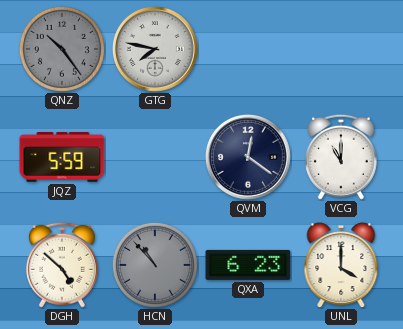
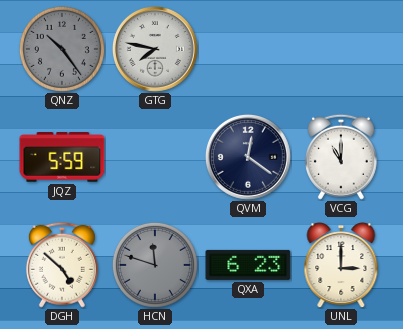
HCN: 10:53 -> 11:48 (155, 265)
UNL: 4:00 -> 3:00 (341, 265)
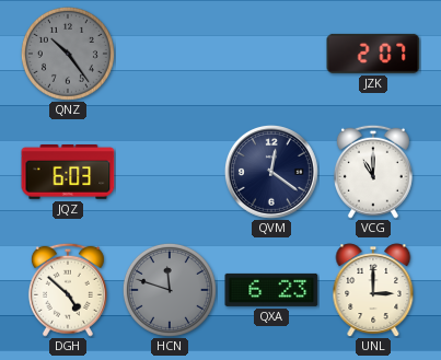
GTG: 7:47 -> none (155, 49)
JZK: none -> 2:07 (373, 54)
JQZ: 5:59 -> 6:03 (68, 172)
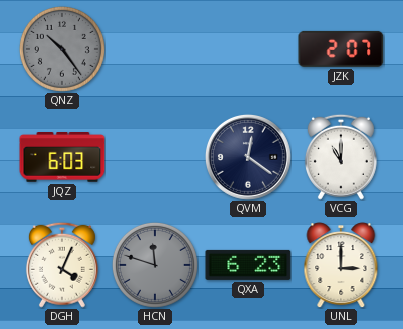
DGH: 4:52 -> 4:04 (62, 265)
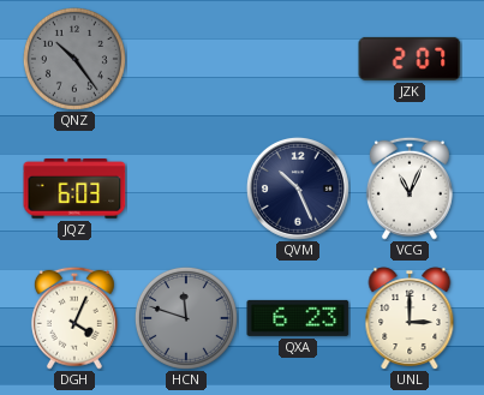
QVM: 12:21 -> 10:26 (298, 188)
VCG: 11:00 -> 11:04 (410, 188)
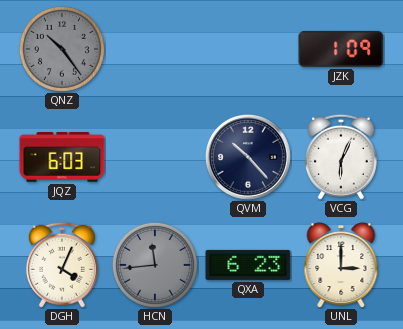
JZK: 2:07 -> 1:09 (341, 49)
QVM: 10:26 -> 10:23 (248, 157)
VCG: 11:04 -> 6:04 (341, 157)
HCN: 11:48 -> 11:44 (155, 265)
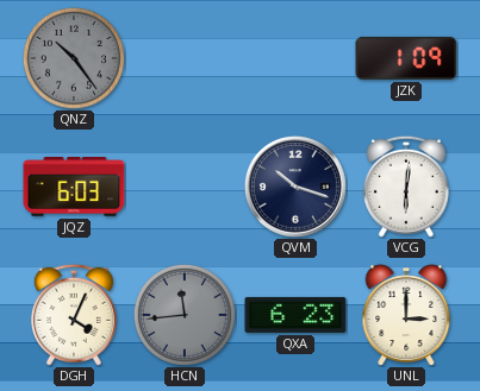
QVM: 10:23 -> 10:18 (295, 187)
VCG: 6:04 -> 6:01 (406, 187)
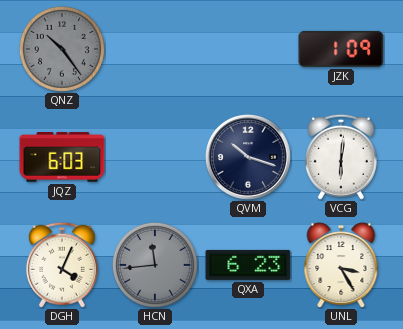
UNL: 3:00 -> 3:25 (341, 265)
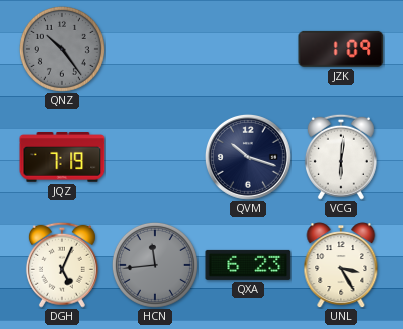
JQZ: 6:03 -> 7:19 (62, 157)
DGH: 4:04 -> 5:04 (62, 265)
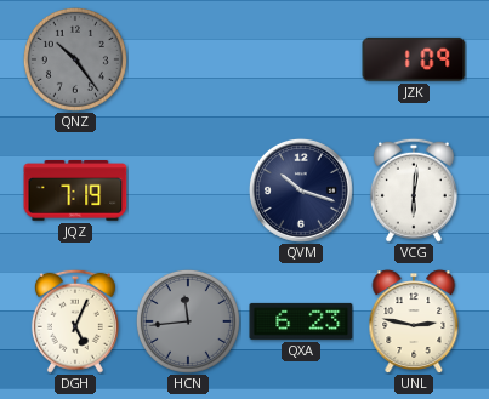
UNL: 3:25 -> 2:47 (414, 321)
